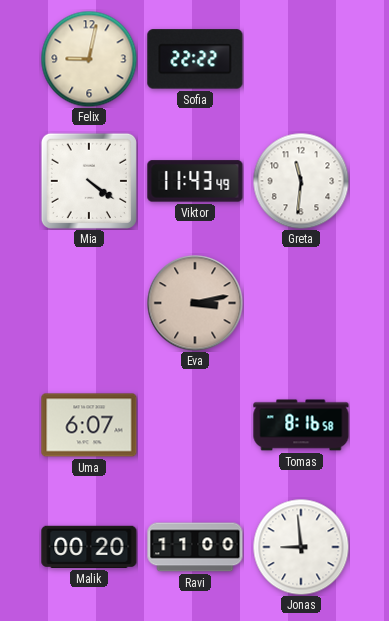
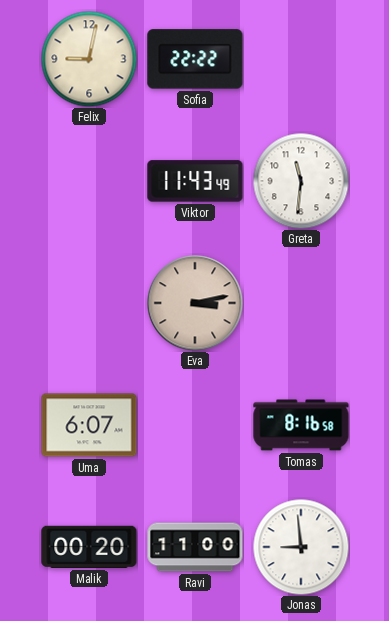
Mia: 4:21 -> none (89, 181)
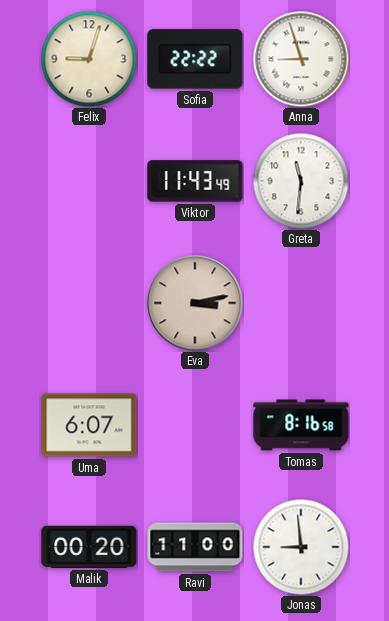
Felix: 9:02 -> 9:03 (89, 59)
Anna: none -> 8:57 (301, 59)
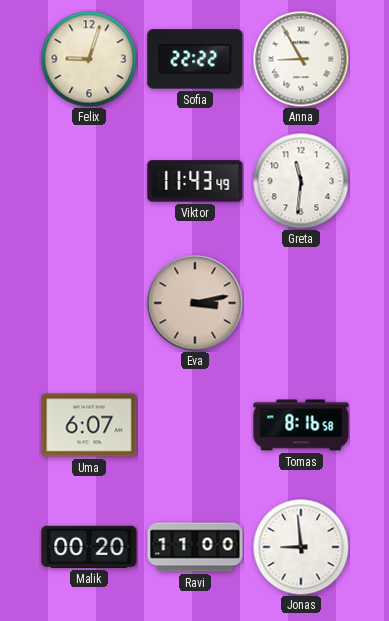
Anna: 8:57 -> 8:55 (301, 59)
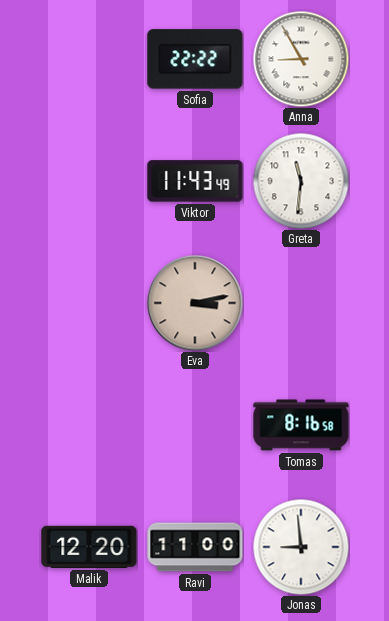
Felix: 9:03 -> none (89, 59)
Uma: 6:07 -> none (89, 425)
Malik: 00:20 -> 12:20 (89, 547)
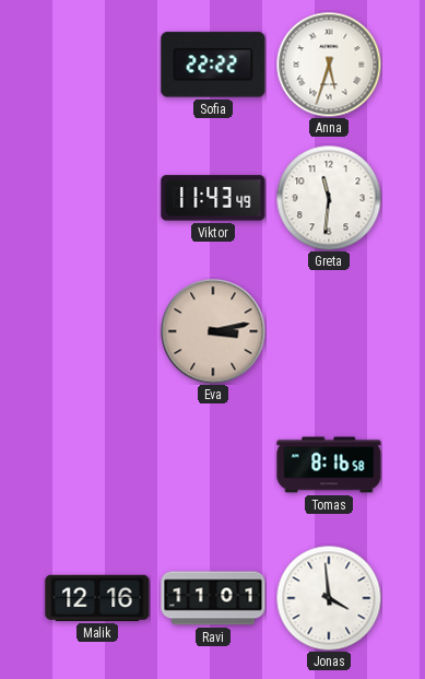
Anna: 8:55 -> 5:33 (329, 65)
Malik: 12:20 -> 12:16 (97, 598)
Ravi: 11:00 -> 11:01 (213, 598)
Jonas: 8:59 -> 3:59 (329, 598)
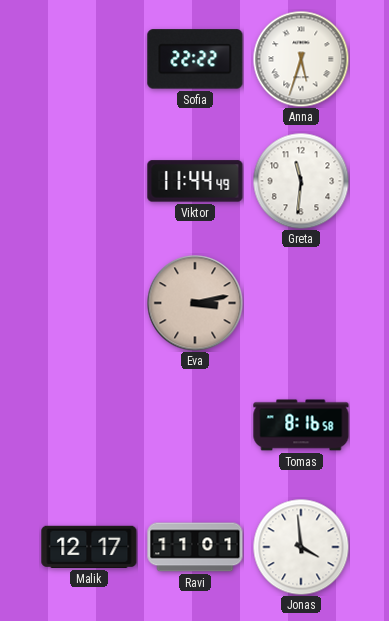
Viktor: 11:43 -> 11:44 (195, 181)
Malik: 12:16 -> 12:17 (89, 547)
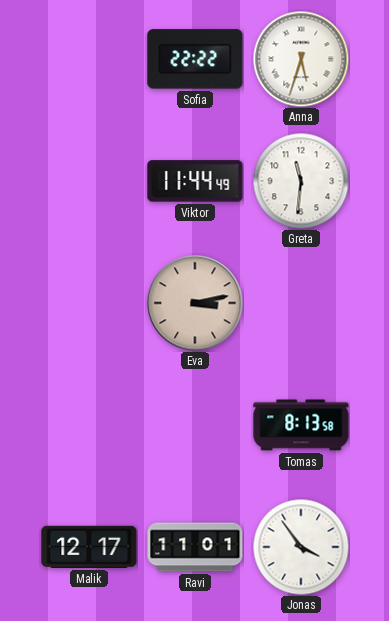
Tomas: 8:16 -> 8:13 (301, 425)
Jonas: 3:59 -> 3:54 (301, 547)
